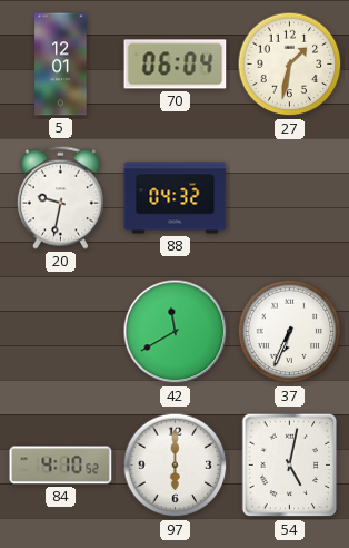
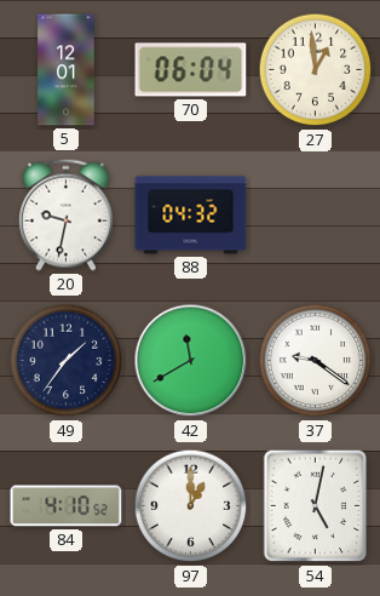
27: 1:32 -> 12:59 (316, 70)
49: none -> 1:36 (67, 361)
37: 6:34 -> 9:21 (316, 361)
97: 6:00 -> 1:00 (191, 506)
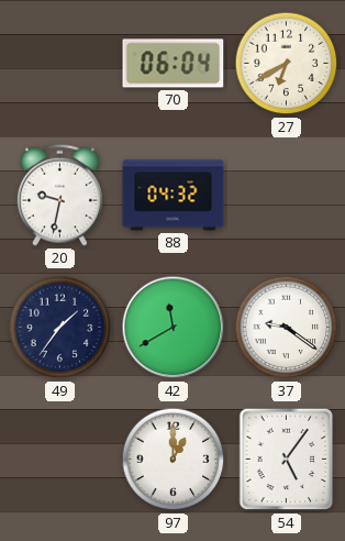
5: 12:01 -> none (67, 70)
27: 12:59 -> 6:40 (287, 64)
84: 4:10 -> none (67, 506)
54: 5:02 -> 5:06 (287, 460)
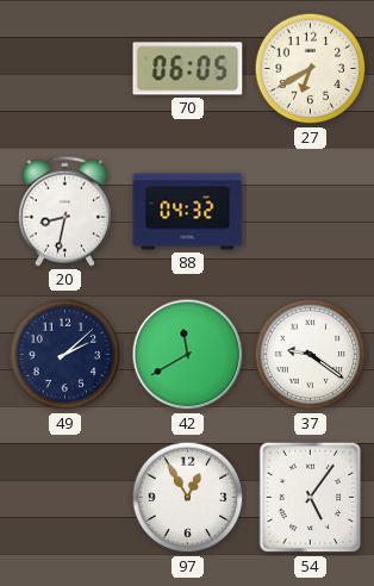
70: 06:04 -> 06:05 (188, 69)
20: 9:32 -> 8:32 (64, 211)
49: 1:36 -> 2:08 (66, 355)
97: 1:00 -> 12:55 (188, 498)
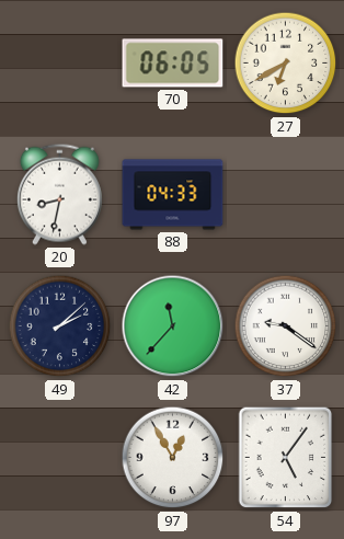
88: 04:32 -> 04:33 (173, 195)
42: 11:40 -> 11:37 (173, 326)
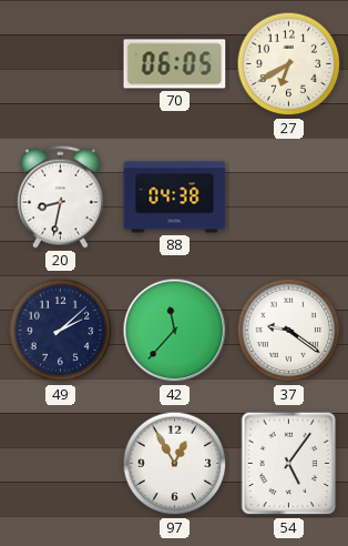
88: 04:33 -> 04:38 (175, 198)
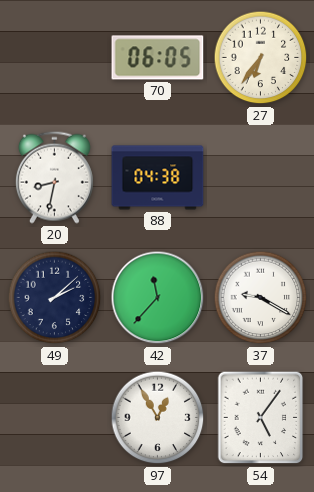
27: 6:40 -> 6:36 (261, 58)
37: 9:21 -> 9:20 (261, 298)
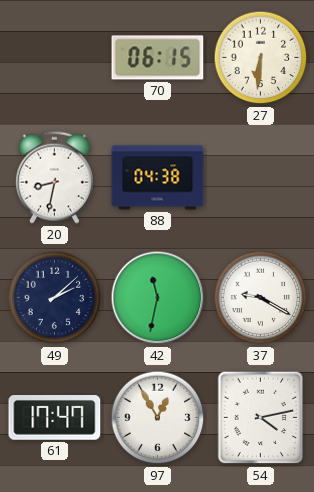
70: 06:05 -> 06:15 (158, 58)
27: 6:36 -> 6:31 (261, 58)
42: 11:37 -> 11:32 (158, 298)
61: none -> 17:47 (55, 418)
54: 5:06 -> 4:13 (261, 418)
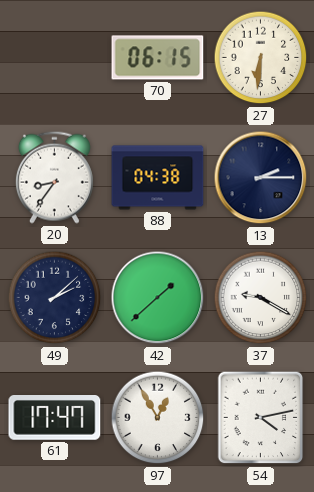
20: 8:32 -> 8:36 (54, 177)
13: none -> 2:15 (261, 178)
42: 11:32 -> 1:38 (158, 298)
